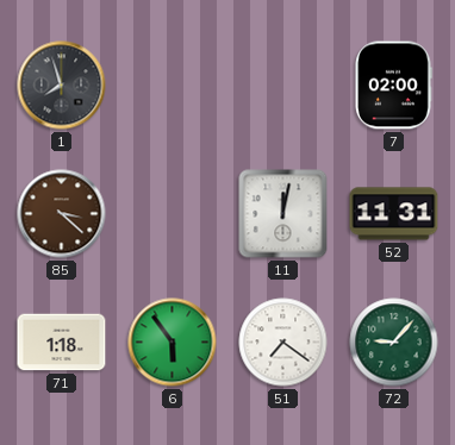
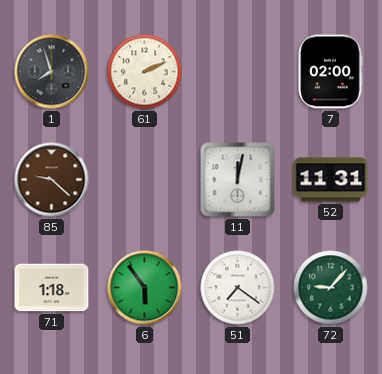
61: none -> 2:11 (145, 72)
85: 3:22 -> 9:22 (52, 180)
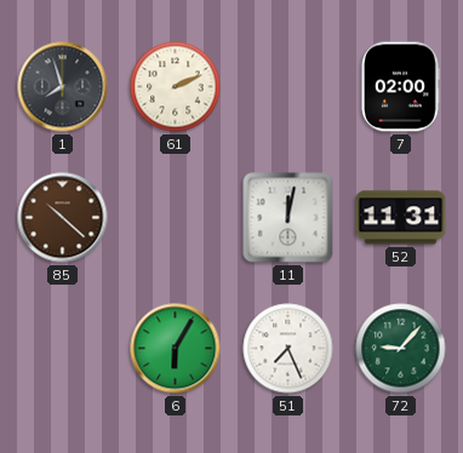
85: 9:22 -> 10:22 (63, 218)
71: 1:18 -> none (52, 288)
6: 5:54 -> 6:05 (176, 349)
51: 7:21 -> 7:26 (288, 349)
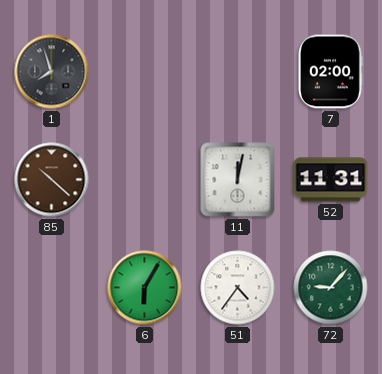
61: 2:11 -> none (176, 87)
51: 7:26 -> 4:36 (238, 288)
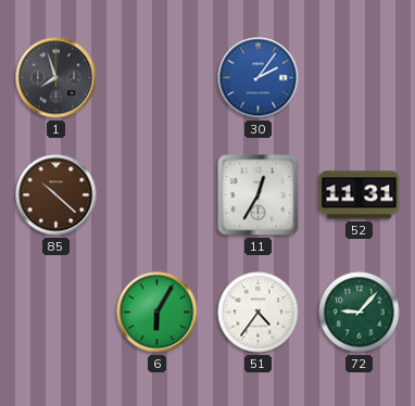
30: none -> 2:06 (259, 78)
7: 02:00 -> none (330, 72)
11: 12:02 -> 12:35 (259, 195)
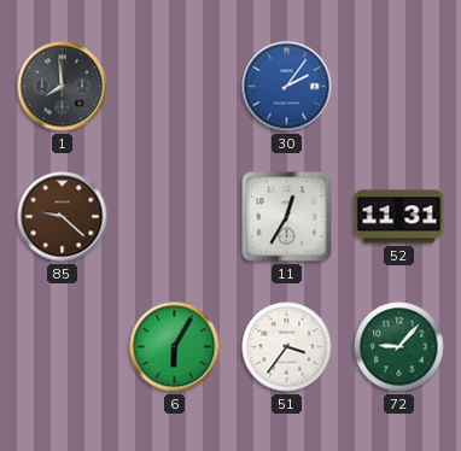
1: 7:57 -> 7:59 (63, 87)
85: 10:22 -> 9:22 (63, 217)
51: 4:36 -> 3:36 (287, 347)
